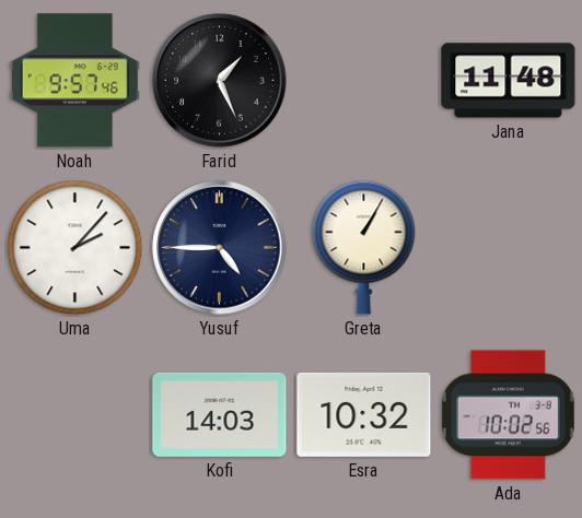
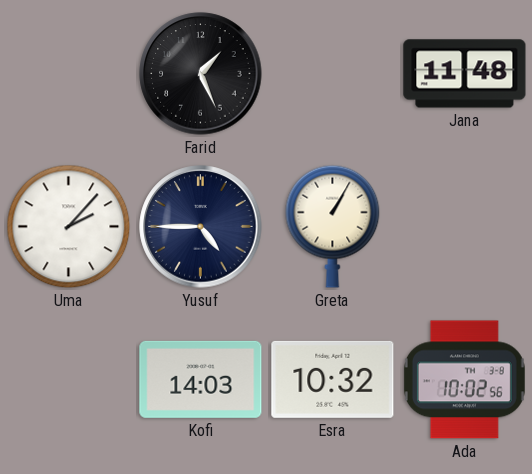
Noah: 9:57 -> none (74, 81)
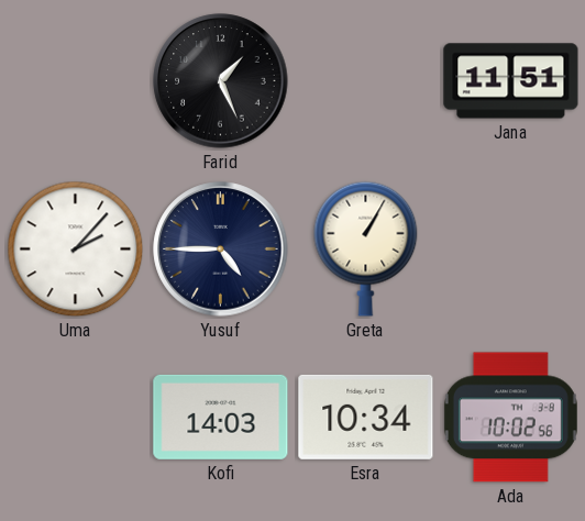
Jana: 11:48 -> 11:51 (511, 81)
Esra: 10:32 -> 10:34 (366, 417)
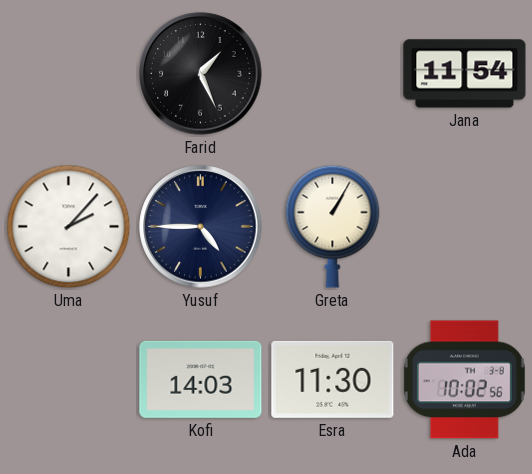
Jana: 11:51 -> 11:54 (465, 74)
Esra: 10:34 -> 11:30 (333, 379)
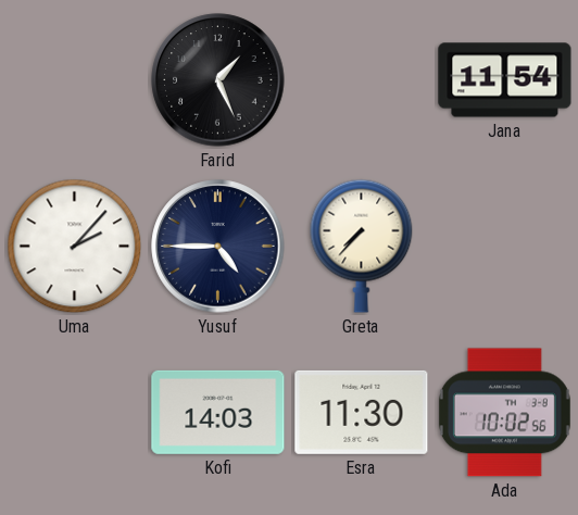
Greta: 1:05 -> 7:37 (362, 246)
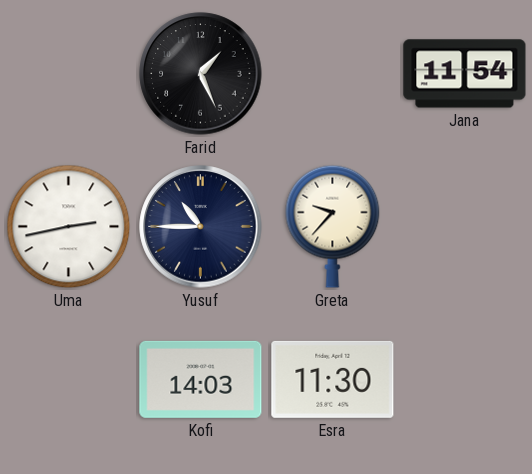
Uma: 2:07 -> 2:43 (69, 227)
Yusuf: 4:45 -> 10:45 (201, 227)
Greta: 7:37 -> 9:37 (333, 226)
Ada: 10:02 -> none (504, 413)
